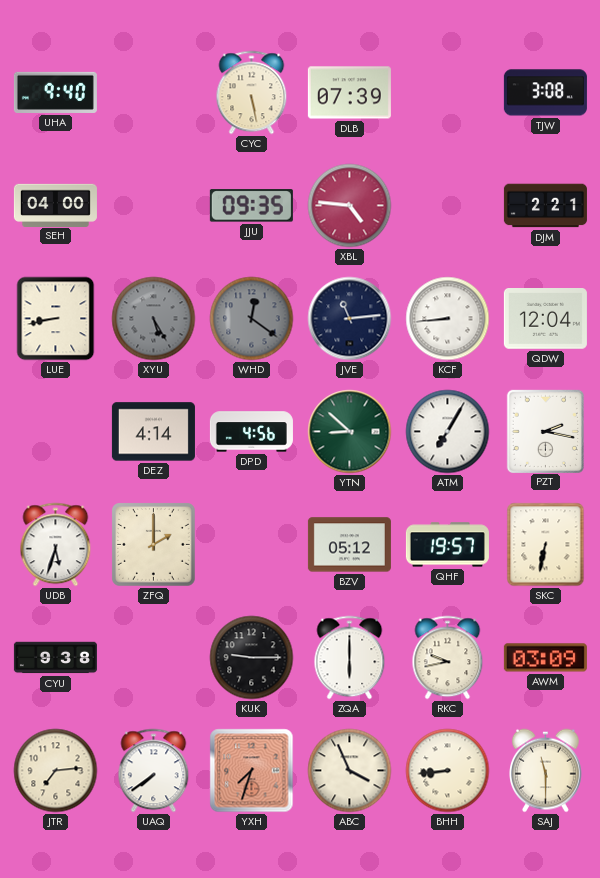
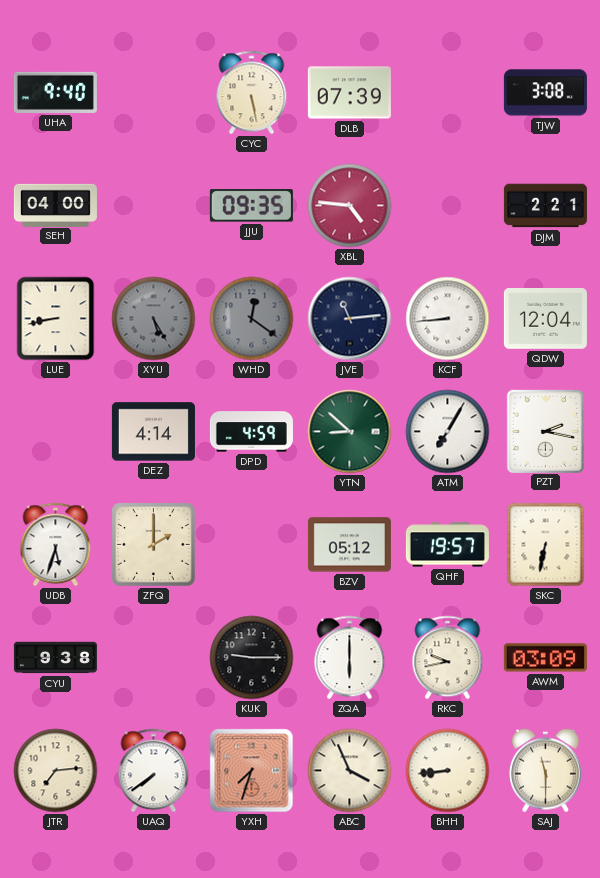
DPD: 4:56 -> 4:59 (251, 432)
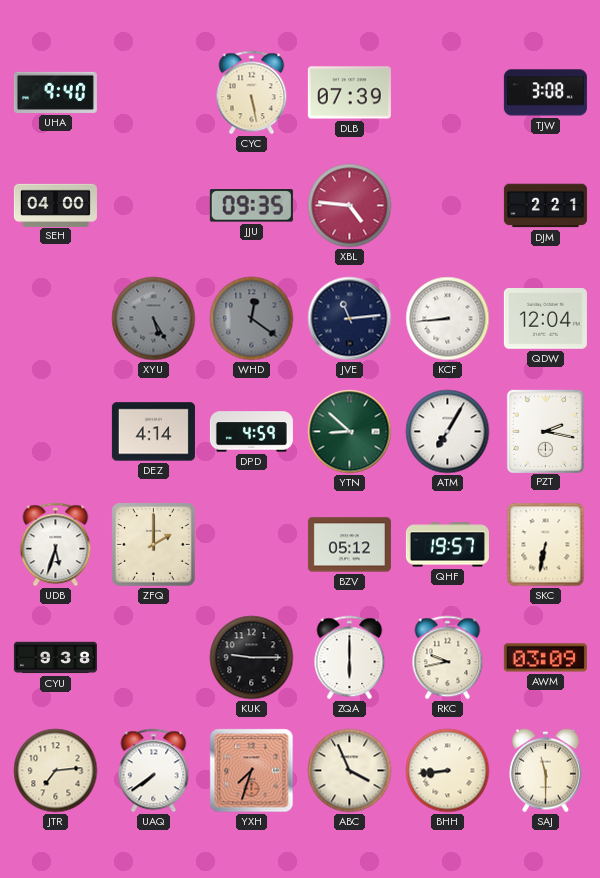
LUE: 8:43 -> none (56, 319)
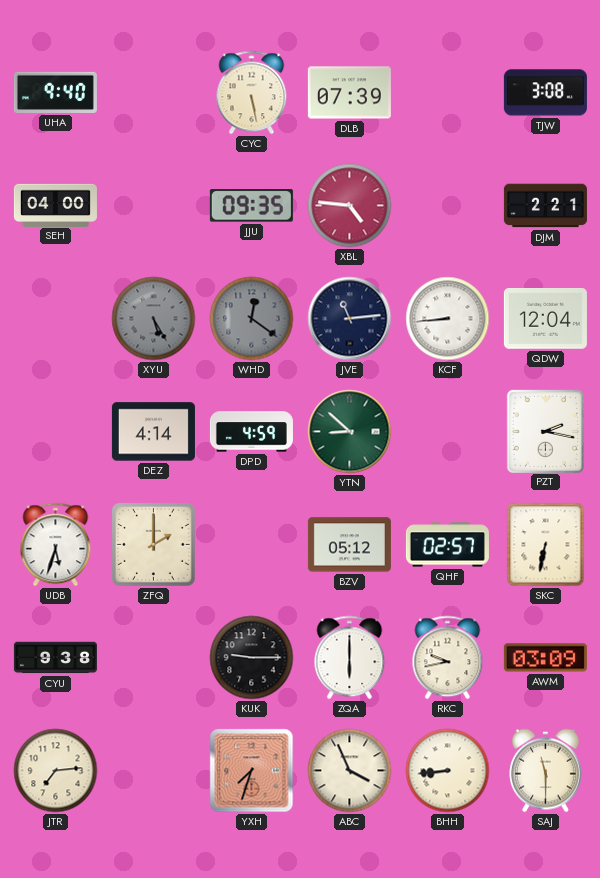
ATM: 7:05 -> none (448, 432)
QHF: 19:57 -> 02:57 (447, 545)
UAQ: 7:39 -> none (154, 771)
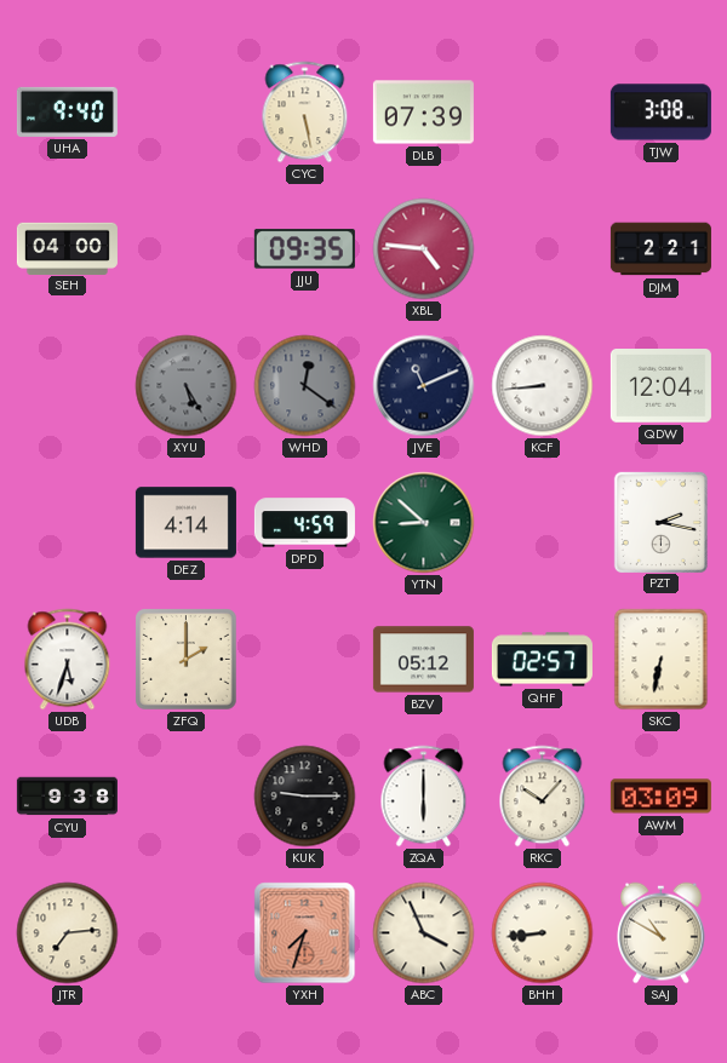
JVE: 11:14 -> 11:11 (424, 386)
RKC: 9:43 -> 10:07 (543, 797)
SAJ: 11:30 -> 10:50 (662, 933)
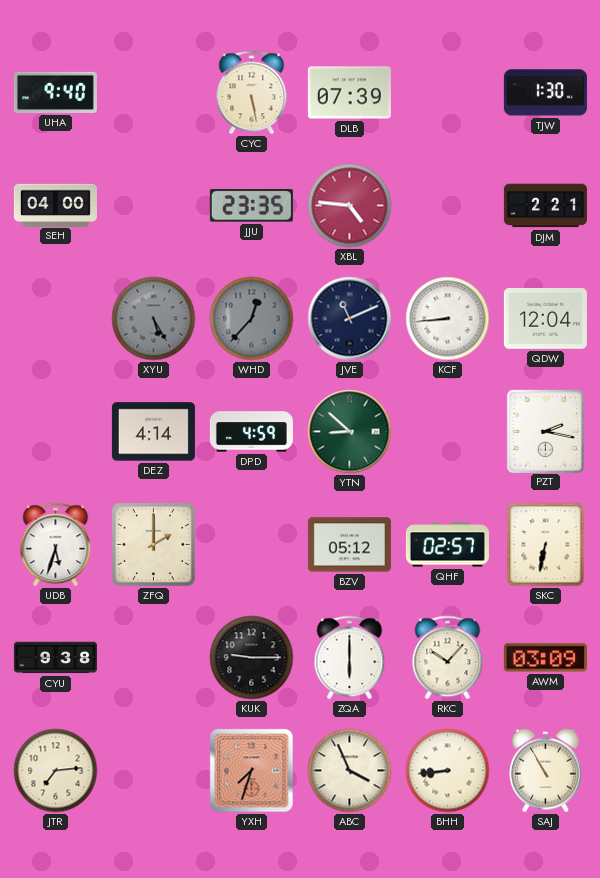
TJW: 3:08 -> 1:30 (545, 93)
JJU: 09:35 -> 23:35 (251, 206)
WHD: 12:21 -> 12:37 (252, 319)
SAJ: 10:50 -> 10:55 (546, 771)
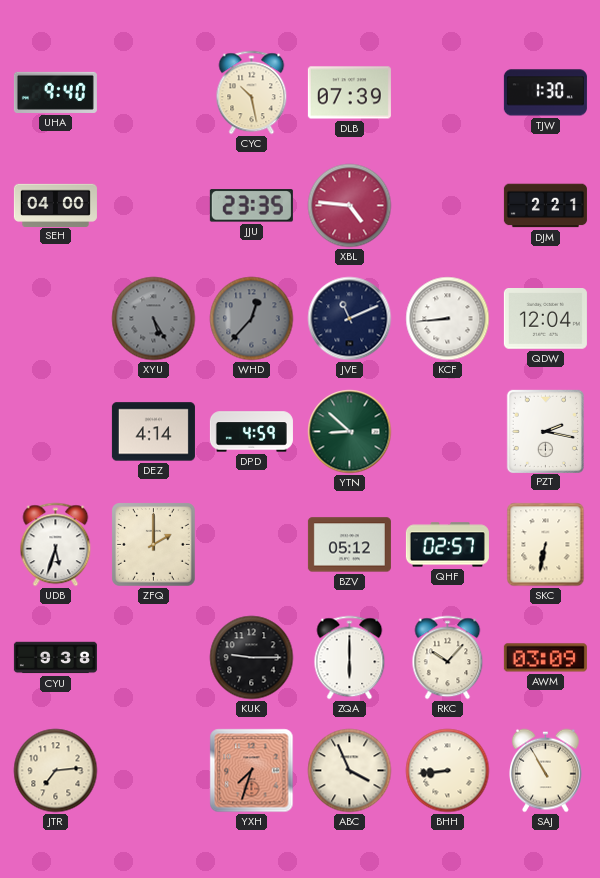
CYC: 5:28 -> 10:28 (252, 93)
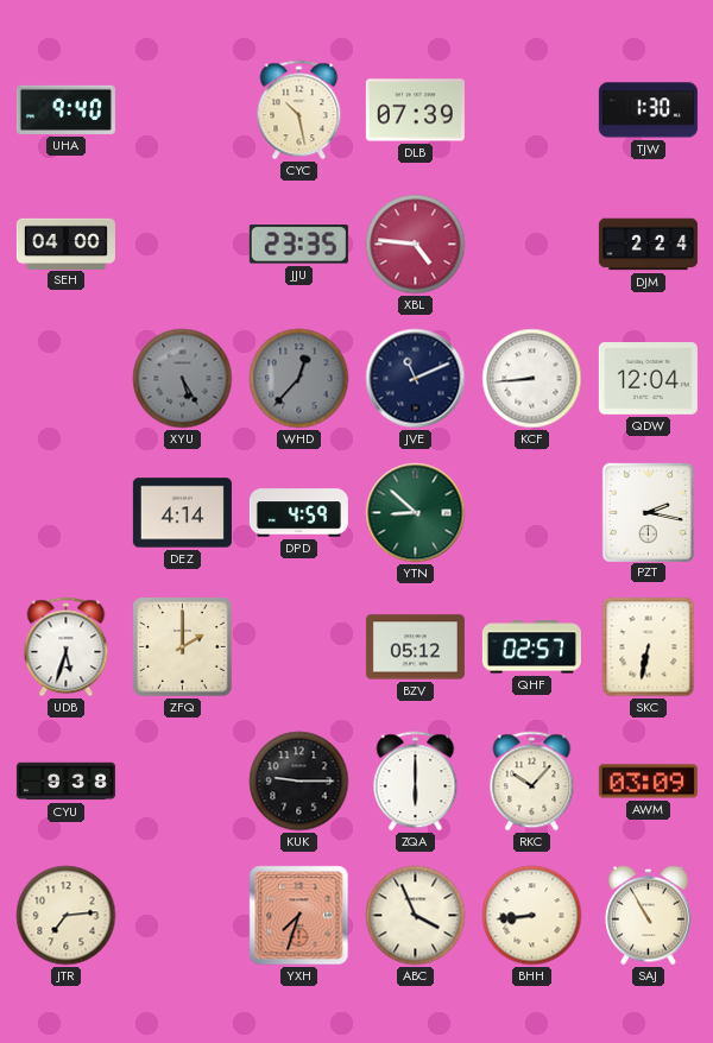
DJM: 2:21 -> 2:24 (648, 245)
